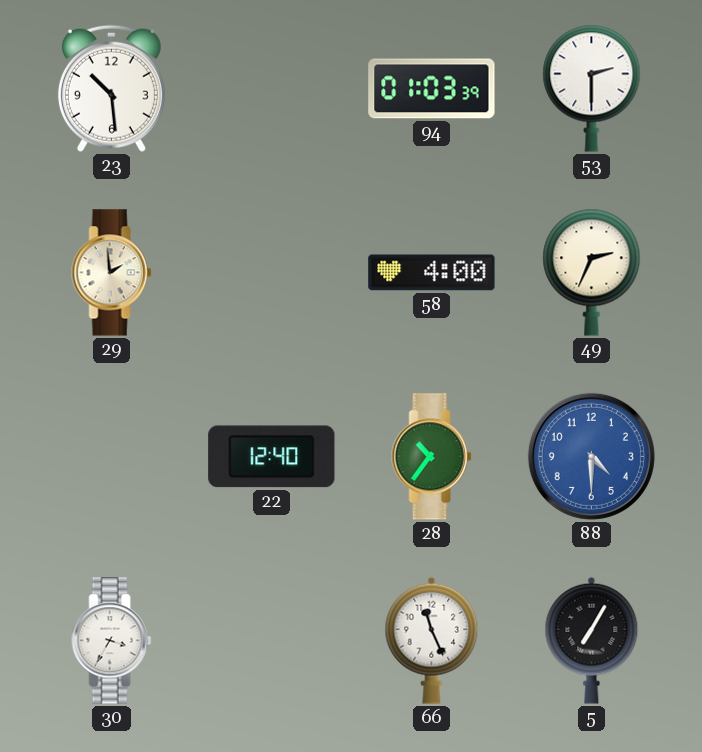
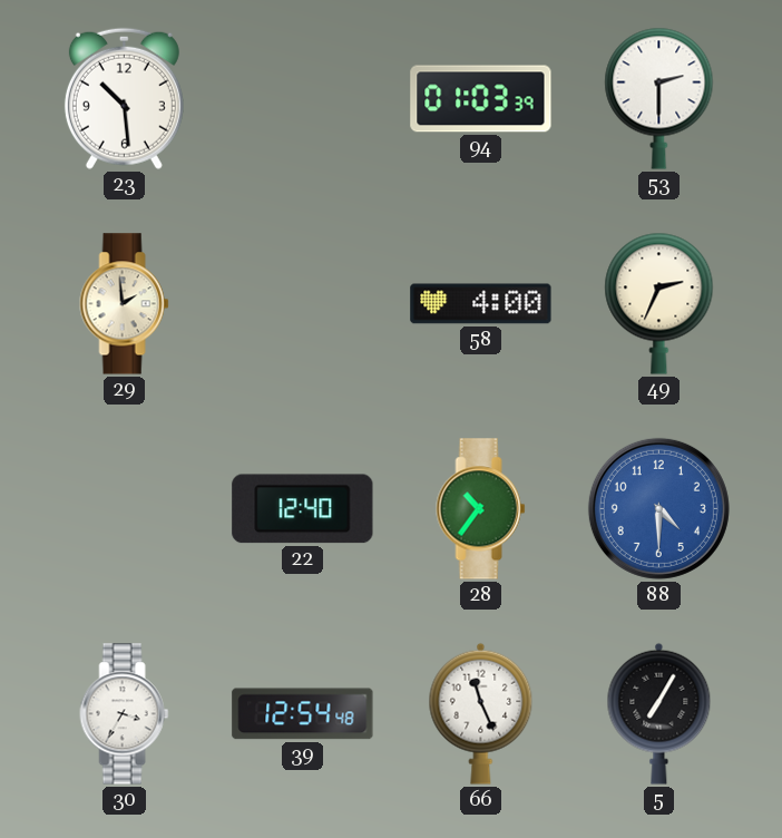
39: none -> 12:54 (303, 714)
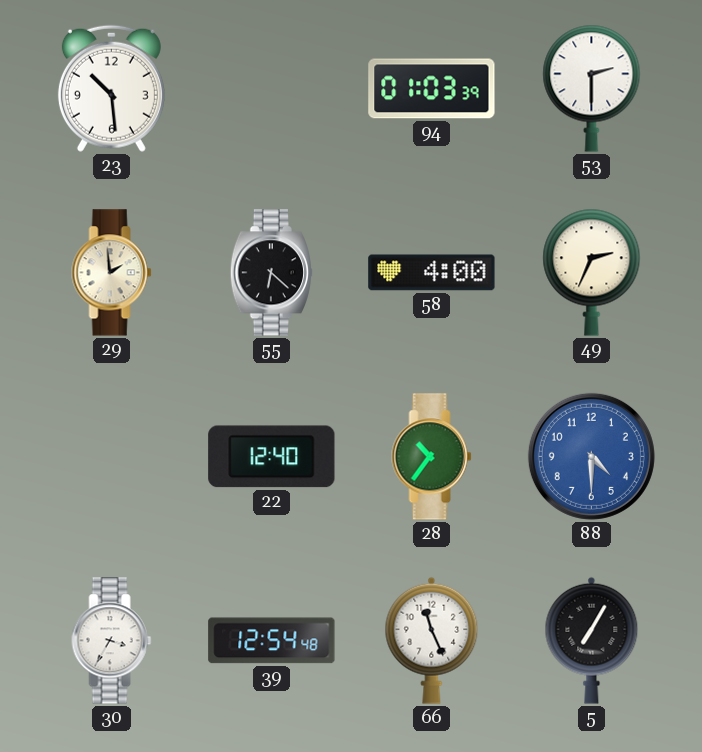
55: none -> 6:22 (271, 273)
